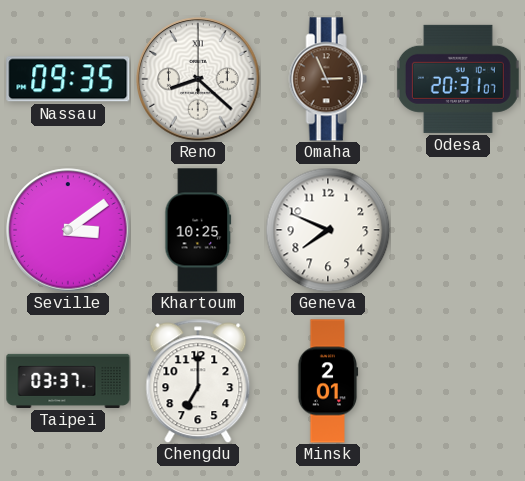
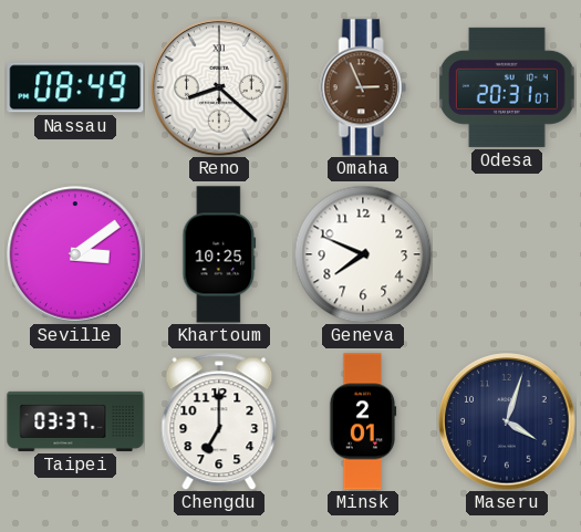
Nassau: 09:35 -> 08:49 (75, 87)
Maseru: none -> 4:03 (507, 421)
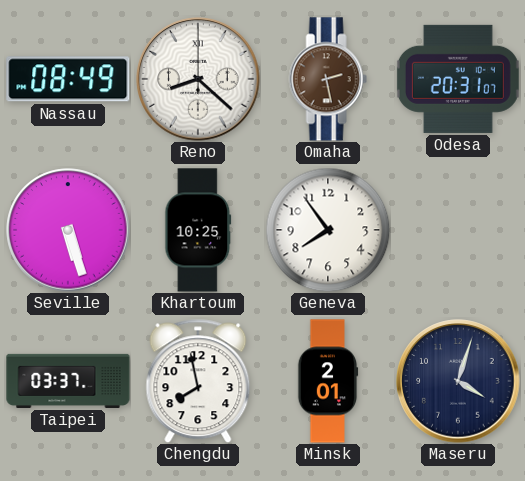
Omaha: 2:56 -> 2:28 (328, 79)
Seville: 3:09 -> 5:27 (68, 230)
Geneva: 7:49 -> 7:54 (328, 230)
Chengdu: 7:00 -> 7:58 (198, 381)
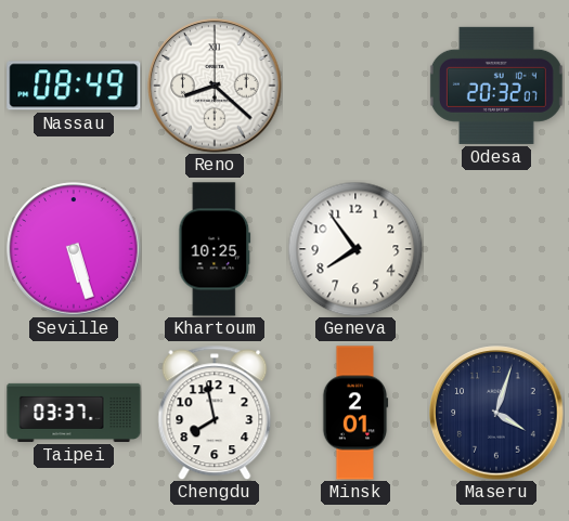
Omaha: 2:28 -> none (328, 79)
Odesa: 20:31 -> 20:32 (496, 86)
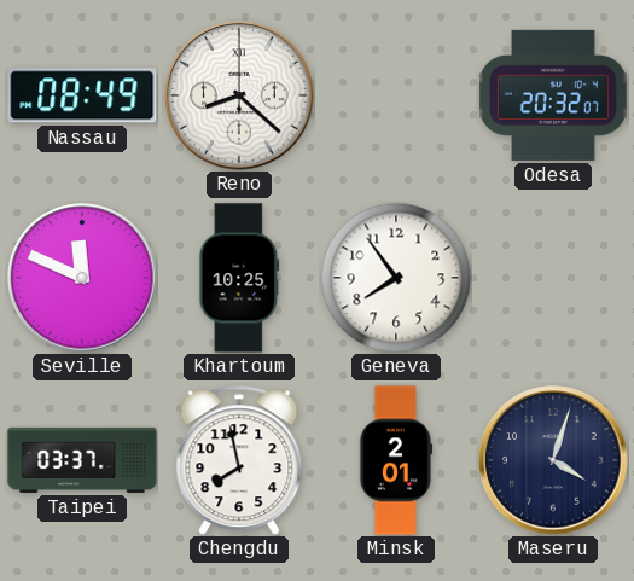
Seville: 5:27 -> 11:49 (82, 278)
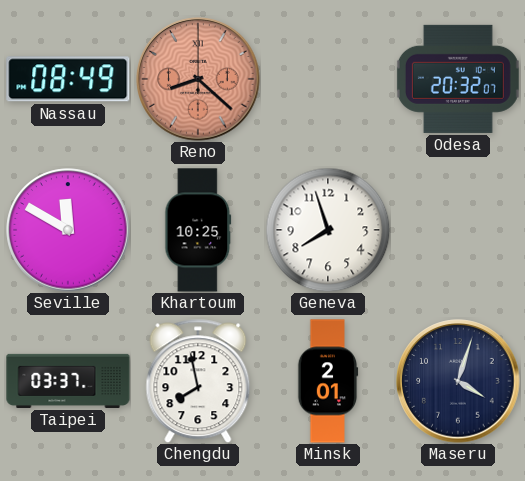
Reno dial: white -> salmon (198, 79)
Seville: 11:49 -> 11:50 (68, 230)
Geneva: 7:54 -> 7:57 (328, 230)
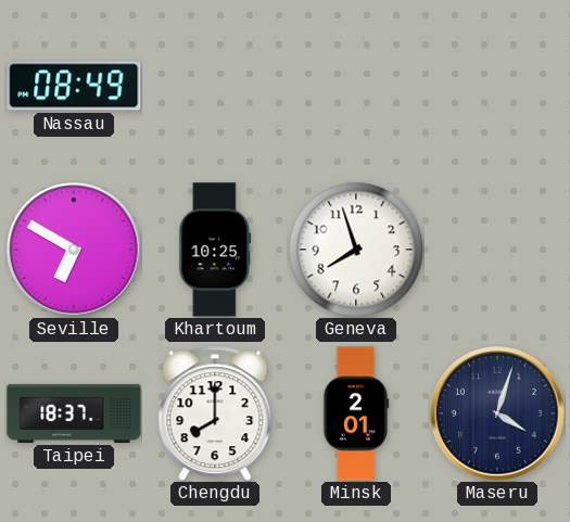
Reno: 8:22 -> none (198, 79)
Odesa: 20:32 -> none (458, 79)
Seville: 11:50 -> 6:50 (74, 250)
Taipei: 03:37 -> 18:37 (74, 413)
Chengdu: 7:58 -> 8:00 (215, 413)
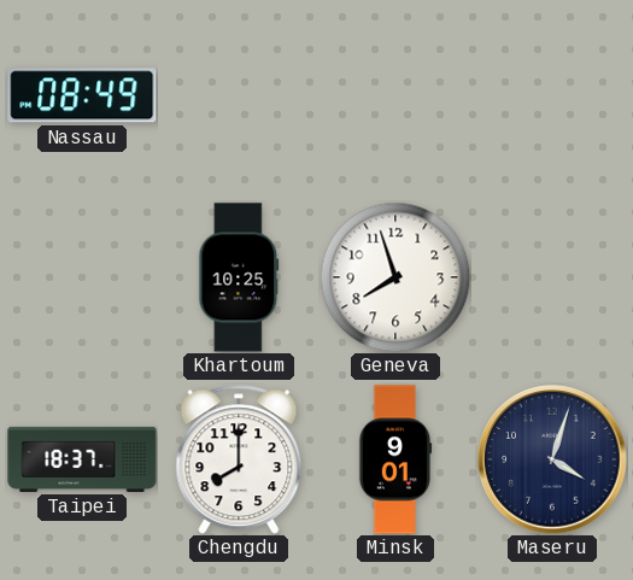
Seville: 6:50 -> none (74, 250)
Minsk: 2:01 -> 9:01 (395, 459)
